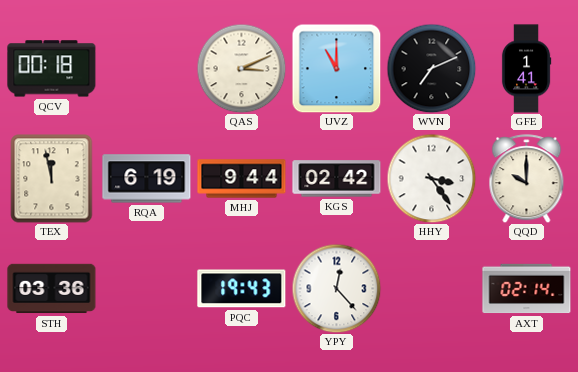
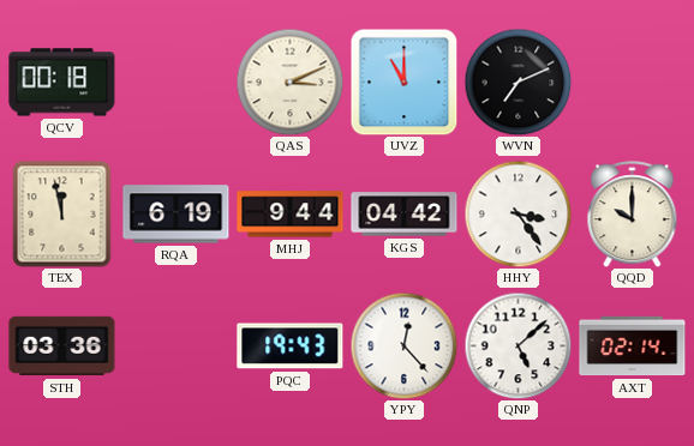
GFE: 1:41 -> none (526, 69)
KGS: 02:42 -> 04:42 (405, 215)
QNP: none -> 5:08 (517, 345)
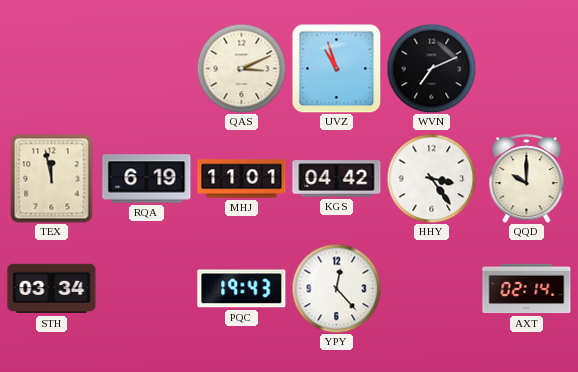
QCV: 00:18 -> none (62, 83)
UVZ: 11:00 -> 10:57 (336, 68)
MHJ: 9:44 -> 11:01 (242, 179)
STH: 03:36 -> 03:34 (52, 289)
QNP: 5:08 -> none (517, 345)
